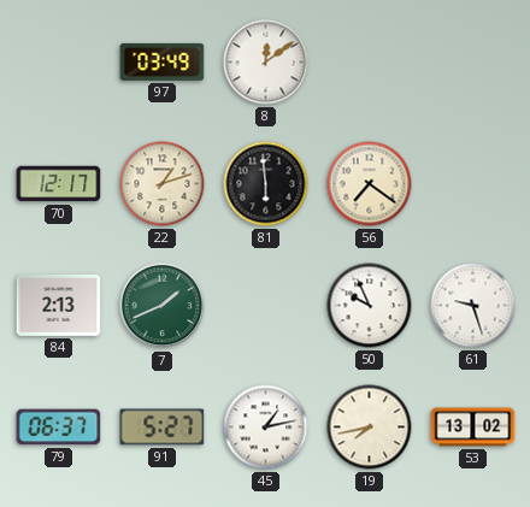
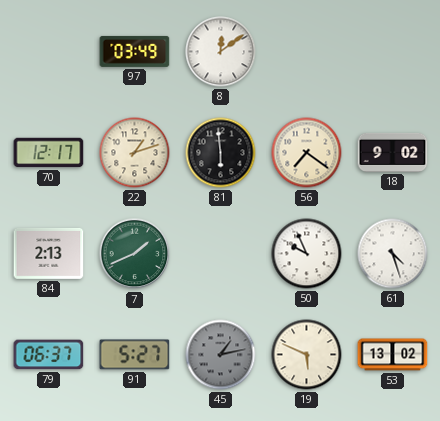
18: none -> 9:02 (393, 152)
61: 9:27 -> 4:27 (393, 254)
45 dial: white -> grey (221, 355)
19: 7:43 -> 5:49 (307, 355)
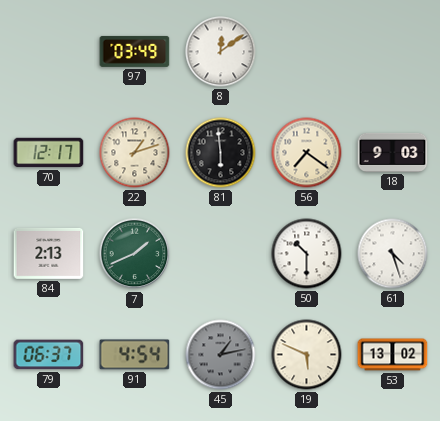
18: 9:02 -> 9:03 (393, 152)
50: 9:56 -> 10:30 (307, 254)
91: 5:27 -> 4:54 (135, 355)
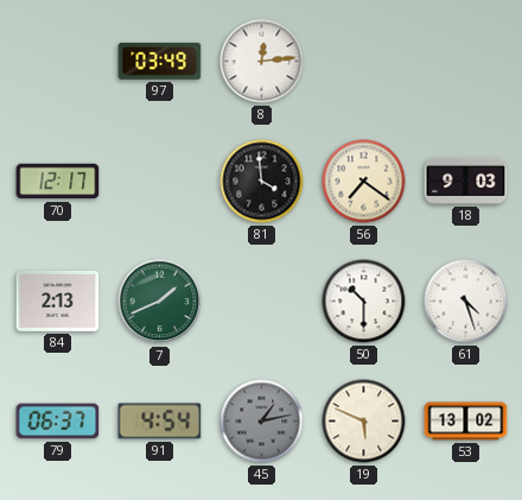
8: 12:09 -> 12:14 (262, 62)
22: 1:12 -> none (135, 153)
81: 5:59 -> 3:59 (262, 182)
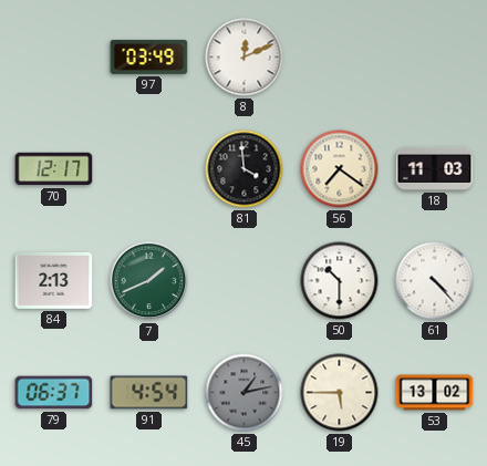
8: 12:14 -> 12:11 (245, 58)
18: 9:03 -> 11:03 (435, 168)
61: 4:27 -> 4:23 (435, 281)
19: 5:49 -> 5:45 (340, 393)
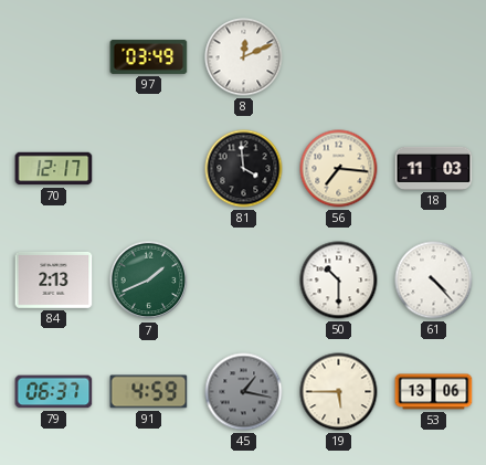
56: 7:21 -> 7:16 (339, 169)
91: 4:54 -> 4:59 (149, 392)
45: 1:13 -> 1:17 (244, 392)
53: 13:02 -> 13:06 (434, 392)
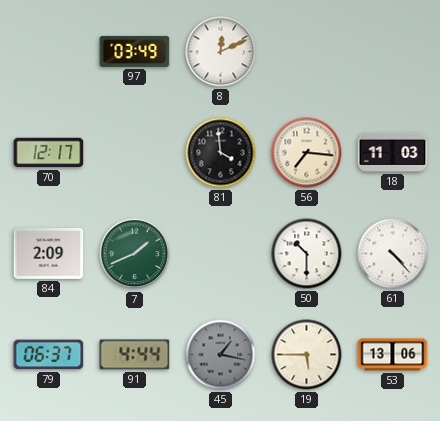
84: 2:13 -> 2:09 (49, 253)
91: 4:59 -> 4:44 (135, 355)
